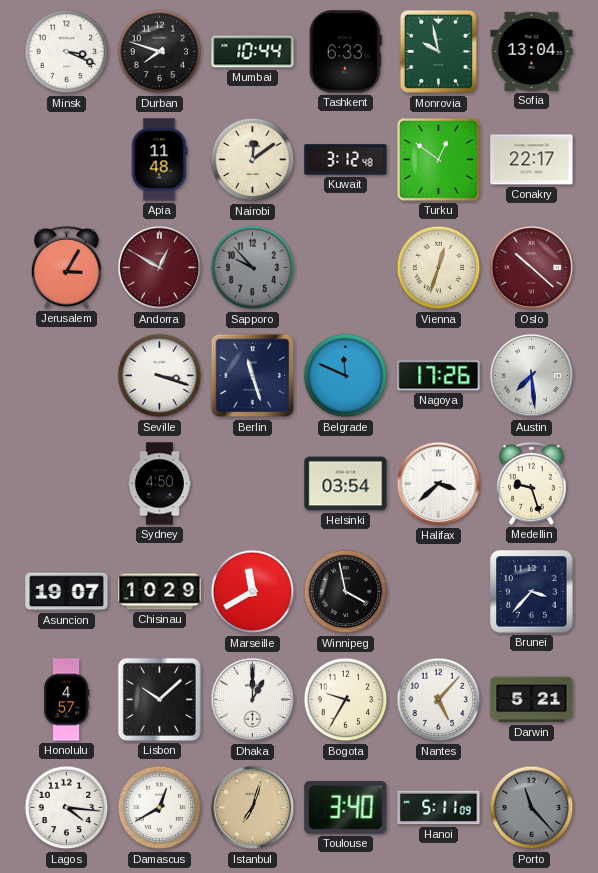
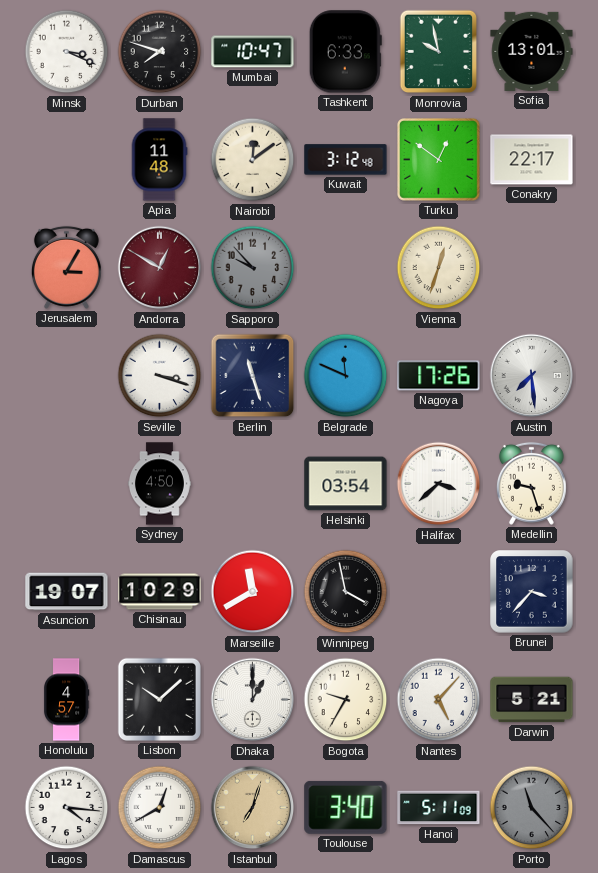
Mumbai: 10:44 -> 10:47 (253, 52)
Sofia: 13:04 -> 13:01 (532, 51)
Oslo: 10:22 -> none (532, 268)
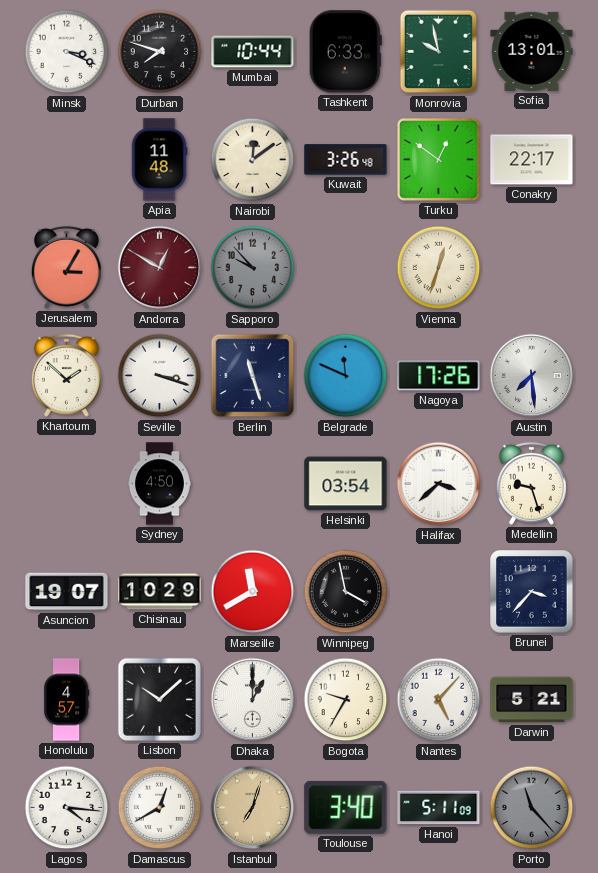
Mumbai: 10:47 -> 10:44 (253, 52)
Kuwait: 3:12 -> 3:26 (346, 160)
Khartoum: none -> 1:52 (66, 375)
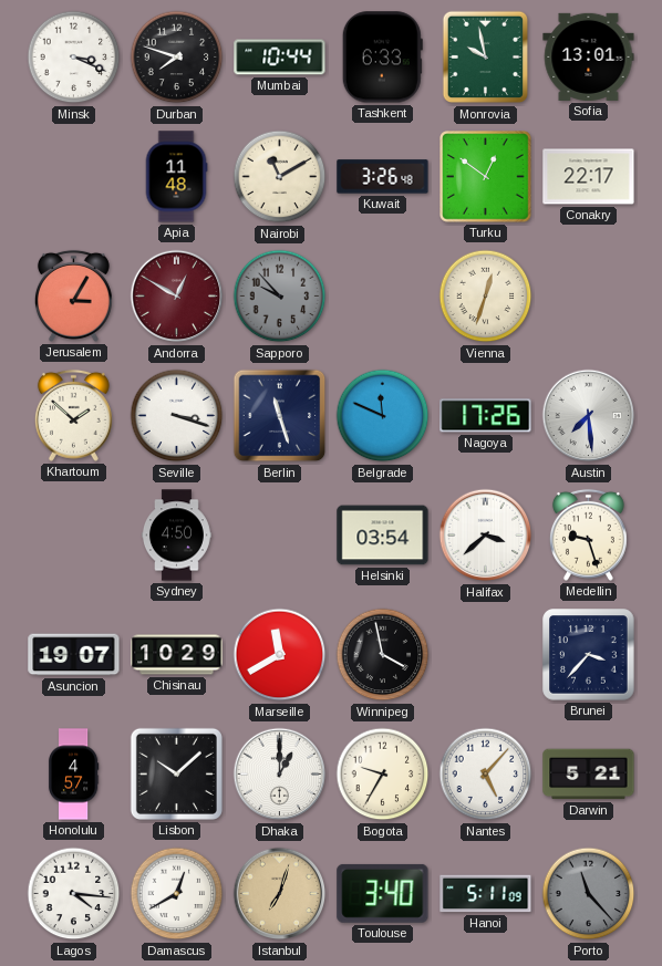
Nairobi: 12:09 -> 11:10 (280, 177)
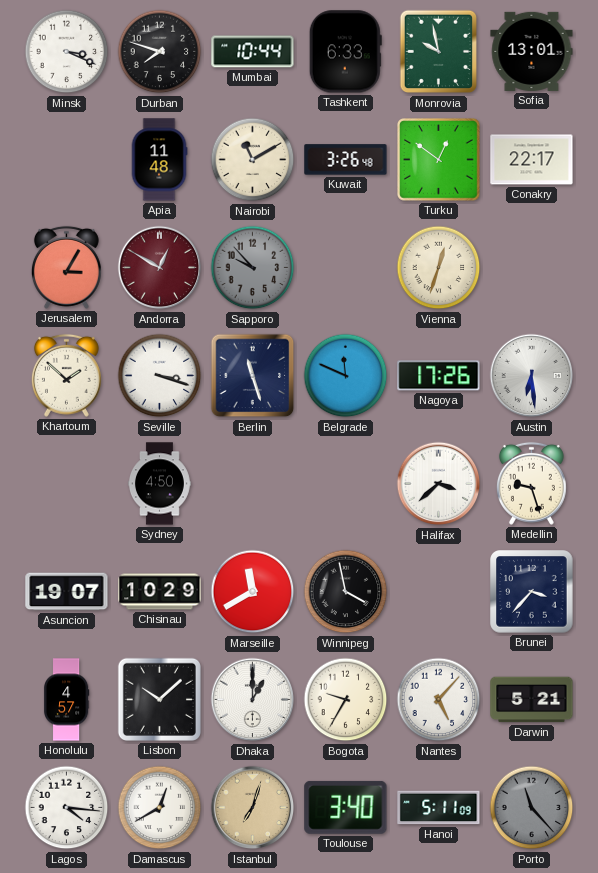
Austin: 7:29 -> 6:29 (532, 376)
Helsinki: 03:54 -> none (383, 536)
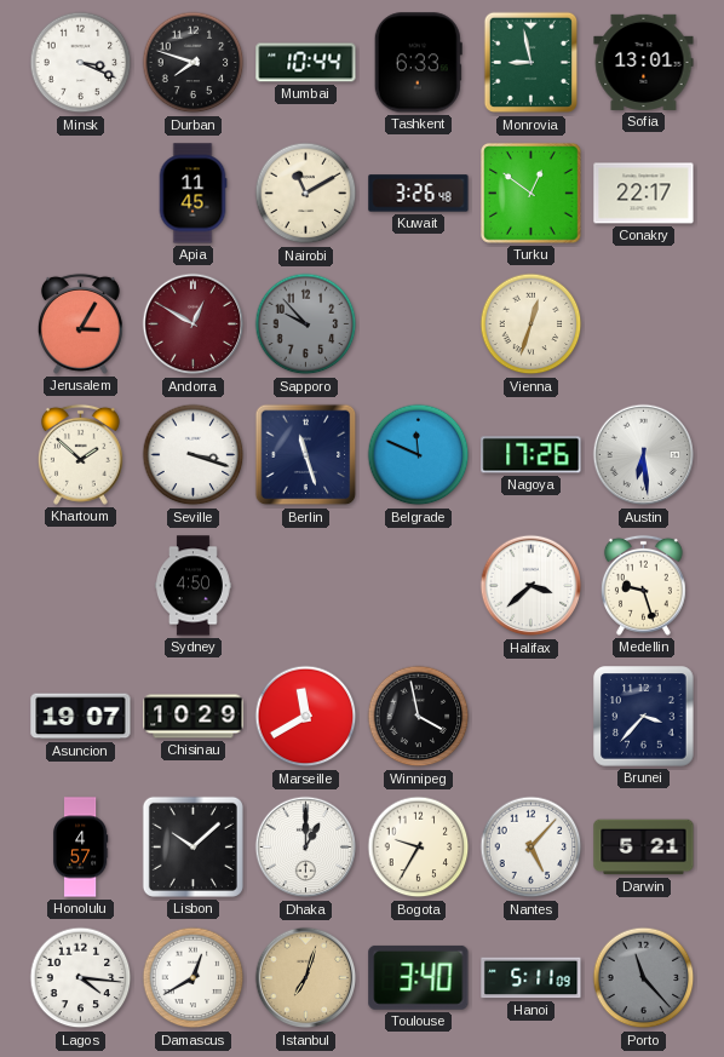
Monrovia: 9:58 -> 8:58 (530, 63)
Apia: 11:48 -> 11:45 (193, 194)
